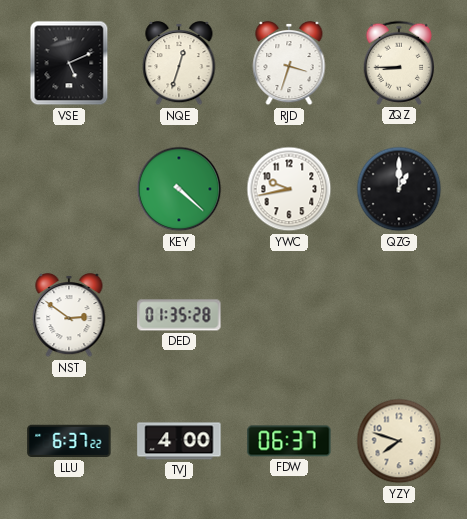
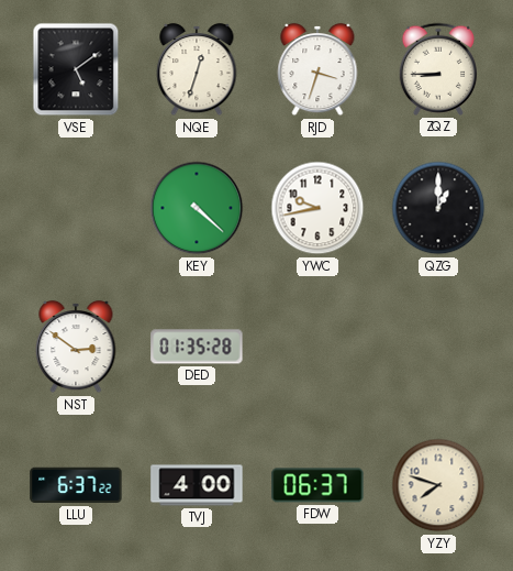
VSE: 5:11 -> 5:09 (76, 69)
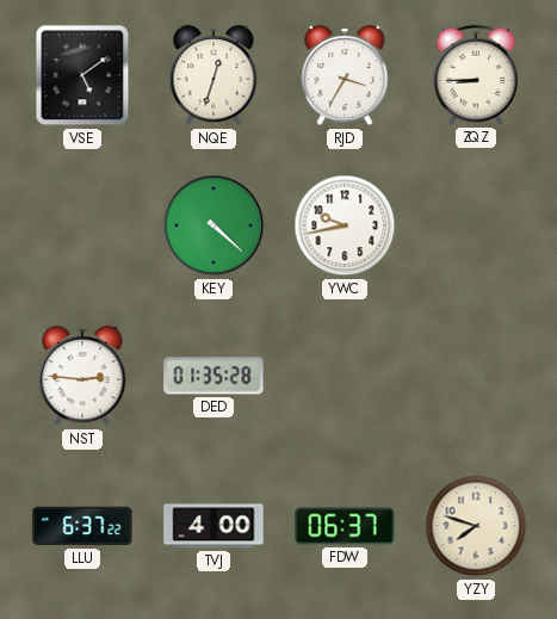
RJD: 3:33 -> 3:35 (345, 75)
QZG: 1:00 -> none (438, 208)
NST: 2:51 -> 2:46 (82, 376)
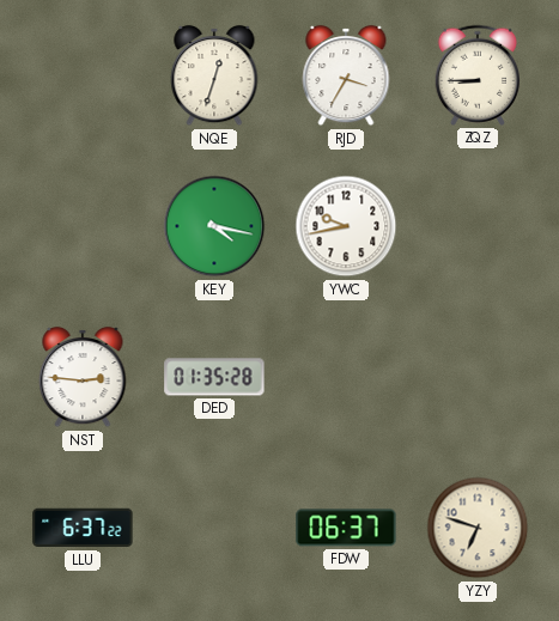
VSE: 5:09 -> none (82, 75)
KEY: 4:22 -> 4:17 (214, 226)
TVJ: 4:00 -> none (213, 526)
YZY: 7:48 -> 6:48 (478, 528)
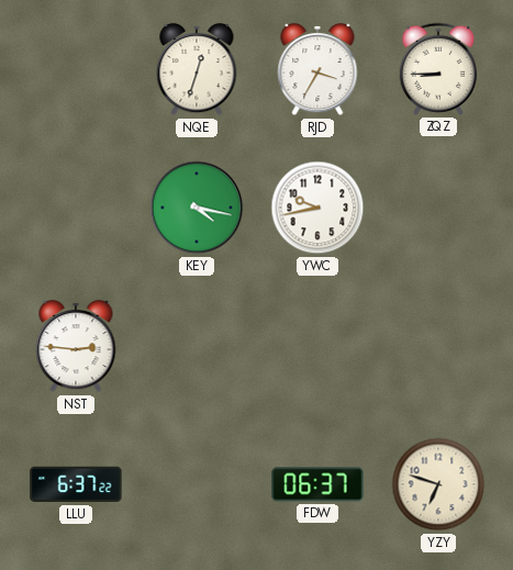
DED: 01:35 -> none (214, 377)
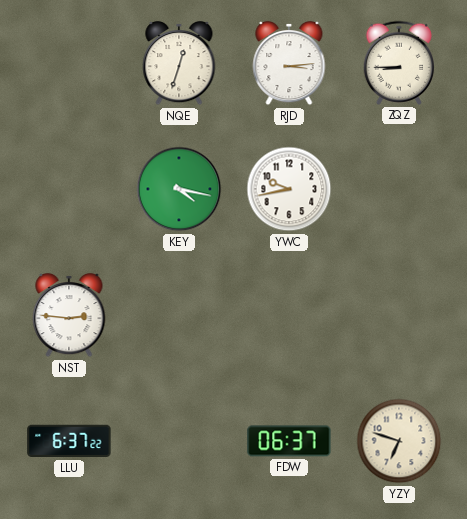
RJD: 3:35 -> 3:14 (289, 63)
